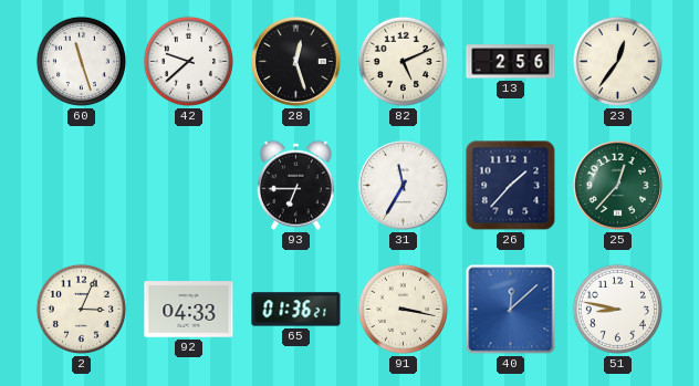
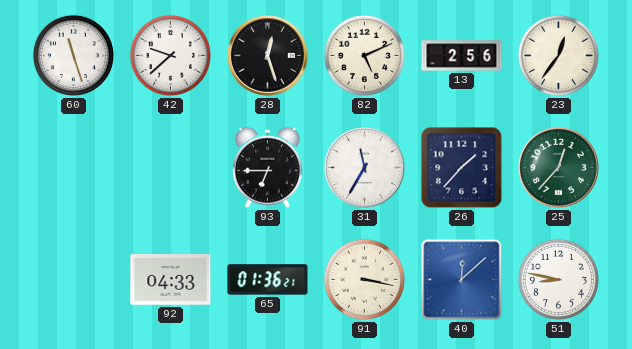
2: 3:04 -> none (81, 309)
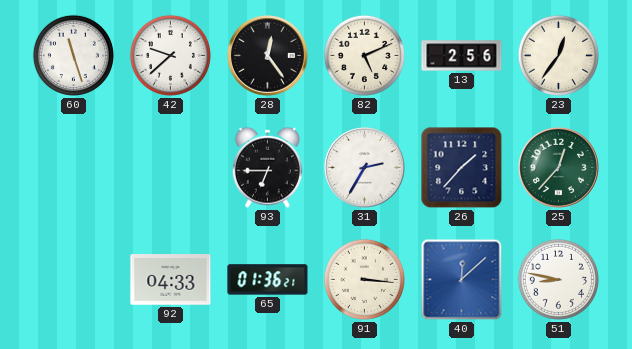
28: 12:27 -> 12:24 (267, 55)
31: 11:35 -> 2:35 (364, 167)
91: 3:17 -> 3:16 (364, 279)
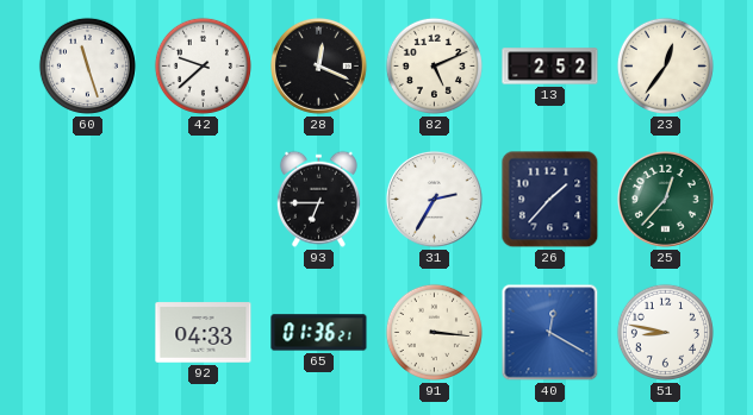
28: 12:24 -> 12:19 (318, 65)
13: 2:56 -> 2:52 (550, 67)
40: 12:08 -> 12:20 (550, 333)
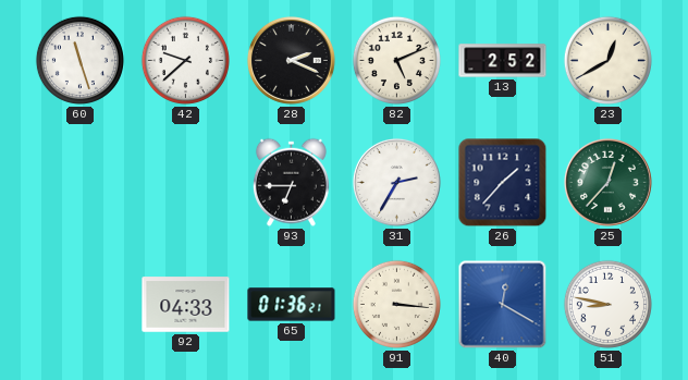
28: 12:19 -> 2:19 (291, 60)
23: 12:36 -> 12:40 (607, 60)
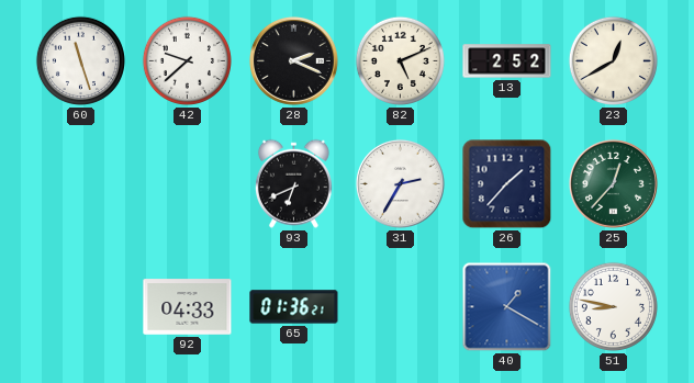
93: 6:45 -> 6:41 (293, 183)
91: 3:16 -> none (396, 304)
40: 12:20 -> 1:20 (507, 307)
